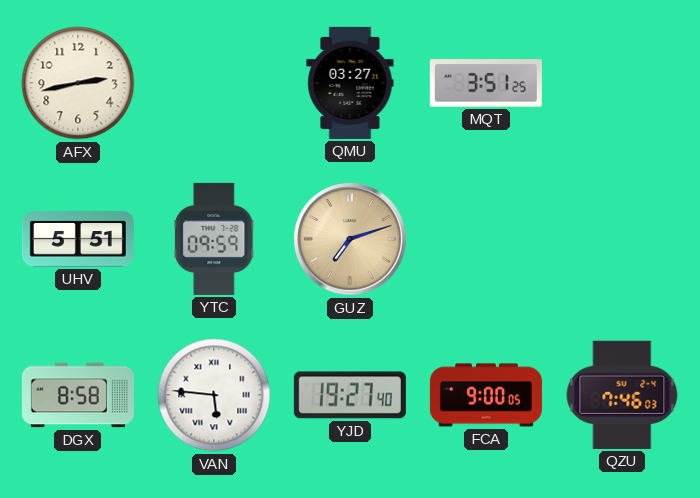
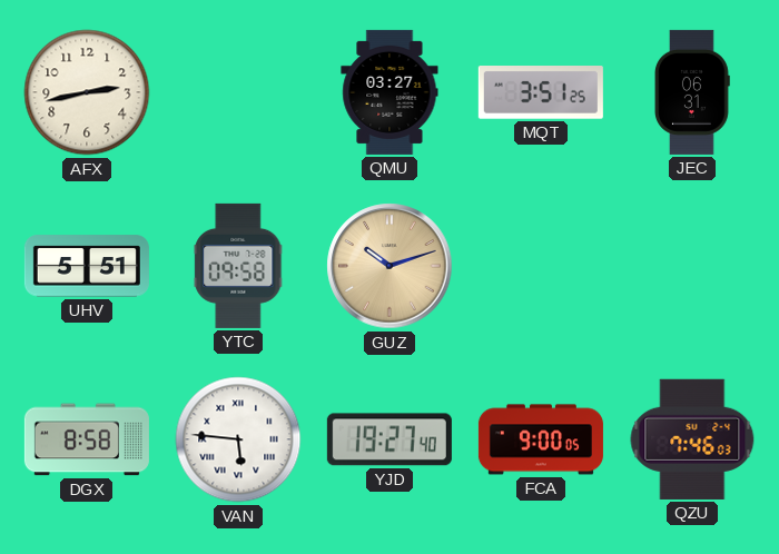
JEC: none -> 06:31 (693, 92)
YTC: 09:59 -> 09:58 (238, 266)
GUZ: 7:12 -> 10:12 (389, 266)
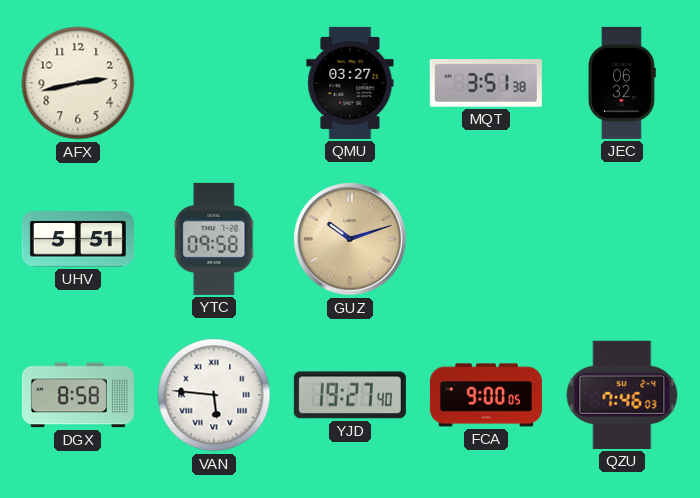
MQT: 3:51:25 -> 3:51:38 (486, 83)
JEC: 06:31 -> 06:32 (623, 83)
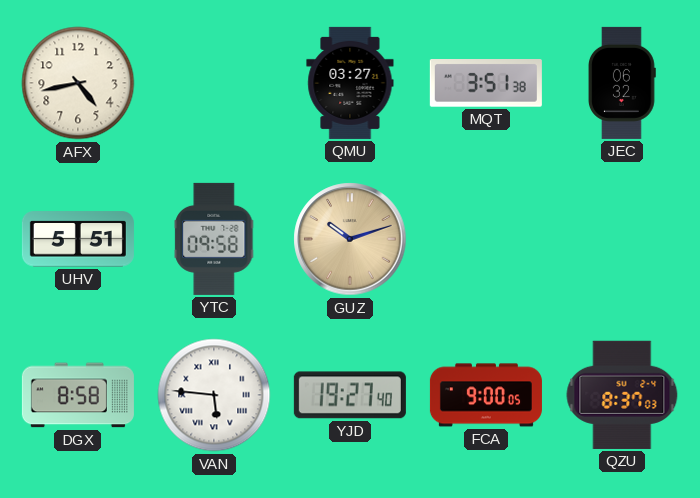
AFX: 2:43 -> 4:43 (78, 83)
QZU: 7:46 -> 8:37 (622, 395)
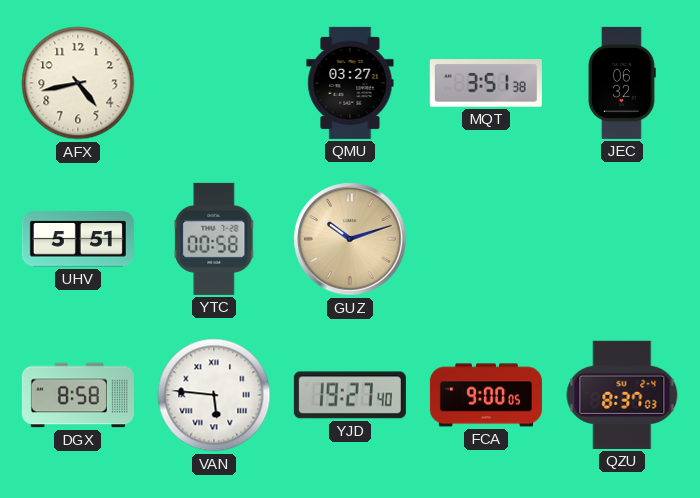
YTC: 09:58 -> 00:58 (214, 239)
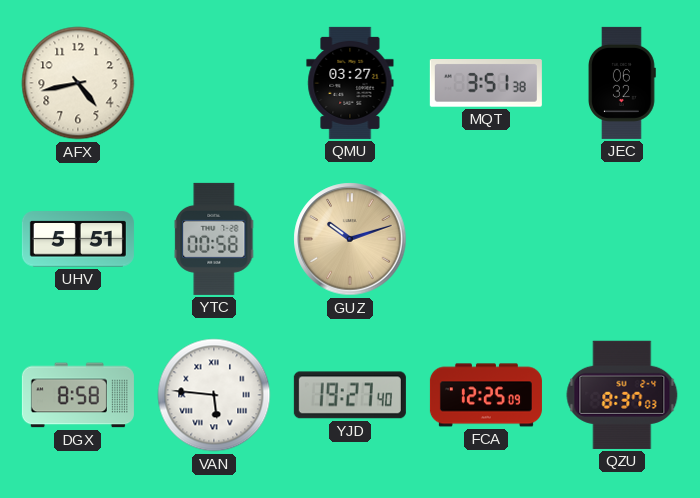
FCA: 9:00 -> 12:25 (486, 395)
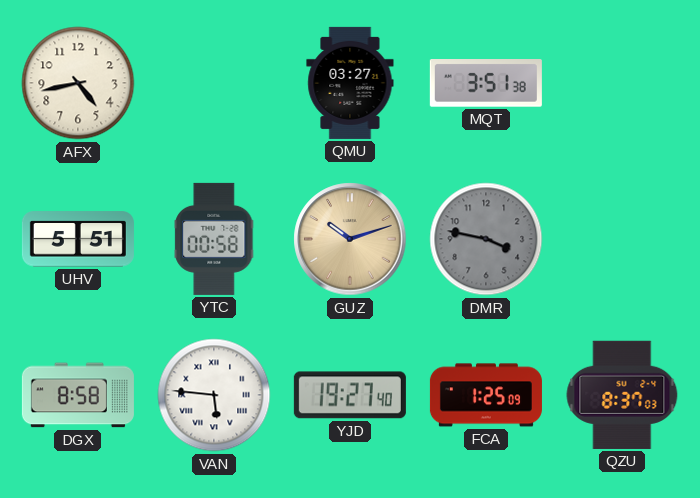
JEC: 06:32 -> none (623, 83)
DMR: none -> 3:47 (486, 239)
FCA: 12:25 -> 1:25 (486, 395)
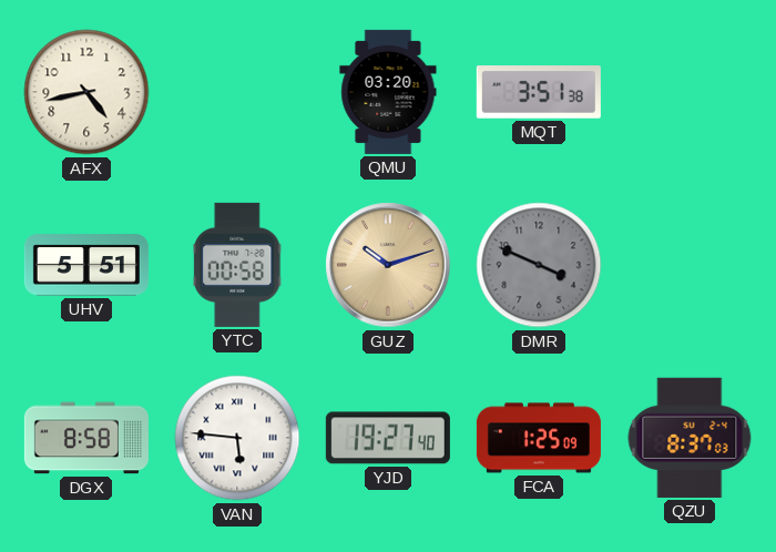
QMU: 03:27 -> 03:20 (388, 92)
DMR: 3:47 -> 3:49 (539, 265)
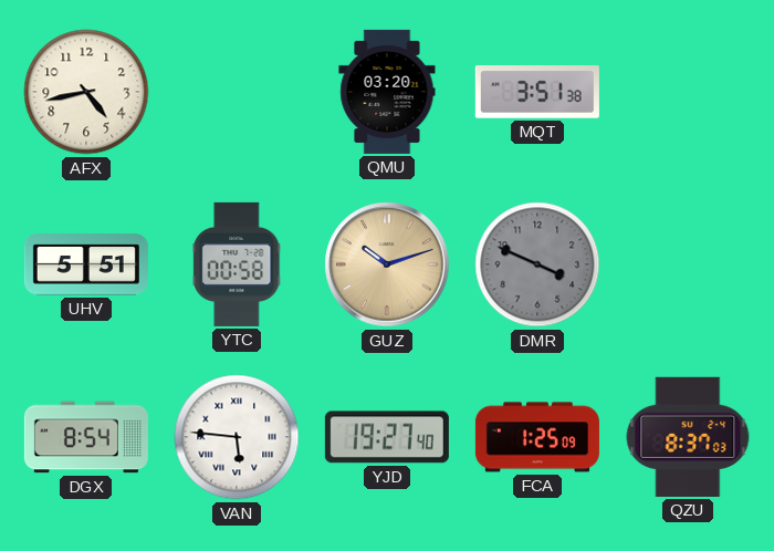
DGX: 8:58 -> 8:54 (86, 437)
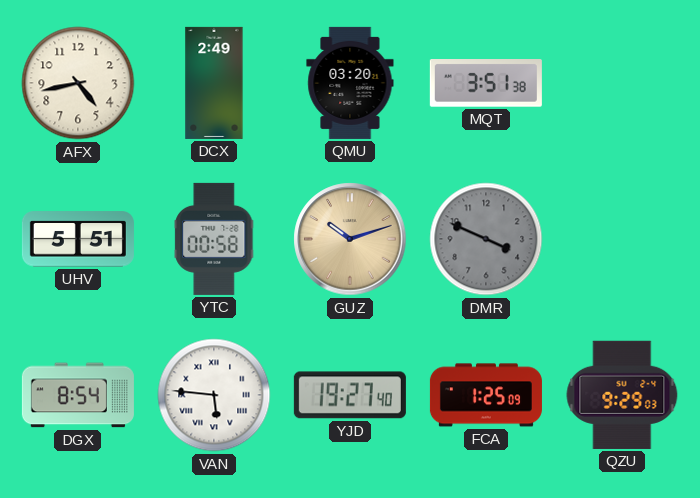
DCX: none -> 2:49 (214, 83)
QZU: 8:37 -> 9:29 (622, 395)
